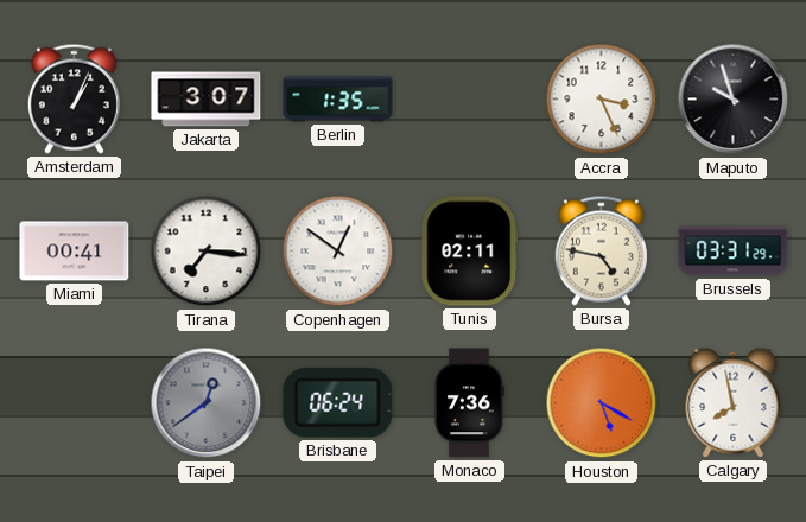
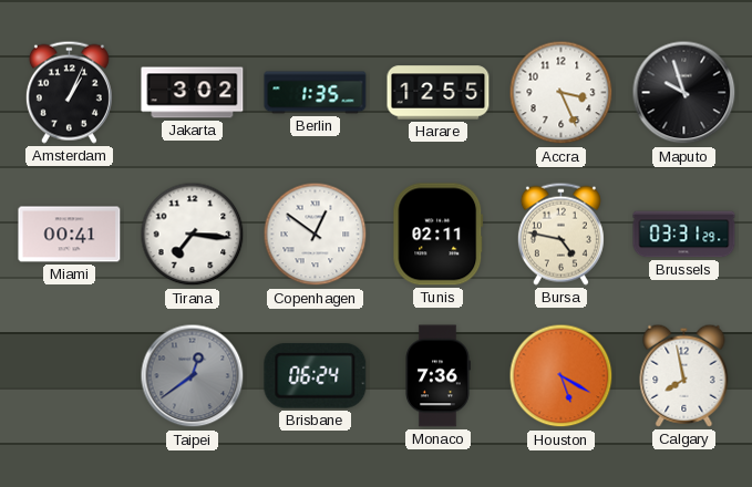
Jakarta: 3:07 -> 3:02 (193, 93)
Harare: none -> 12:55 (439, 93)
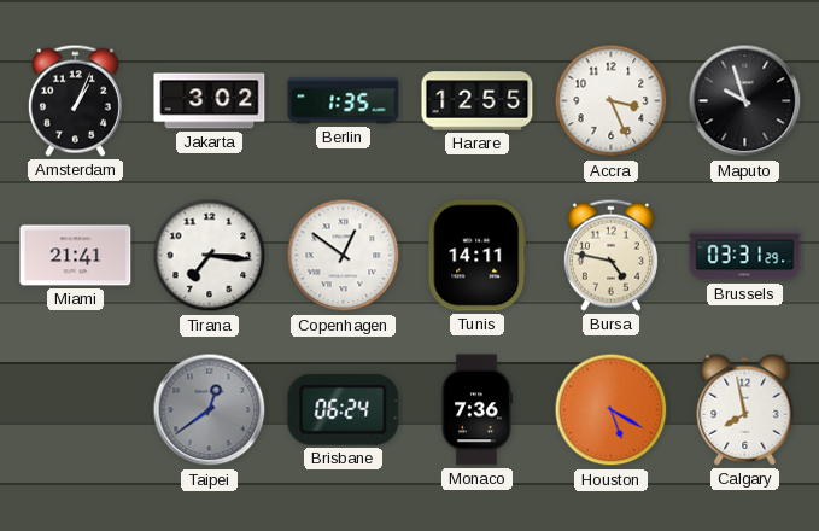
Miami: 00:41 -> 21:41 (76, 256)
Tunis: 02:11 -> 14:11 (478, 256)
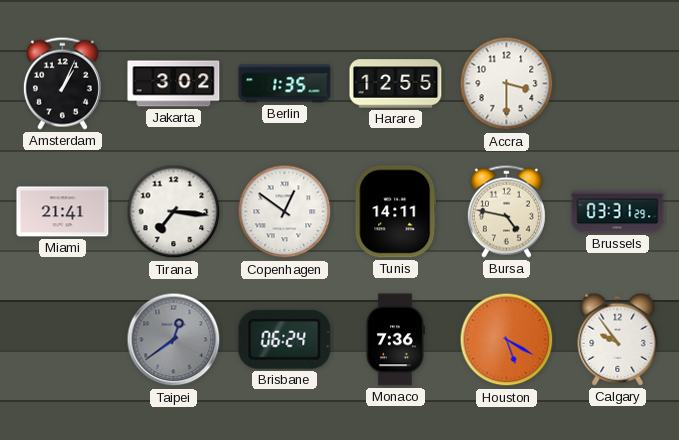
Accra: 3:26 -> 3:30 (507, 84)
Maputo: 9:57 -> none (745, 101)
Calgary: 7:58 -> 9:54 (618, 339)
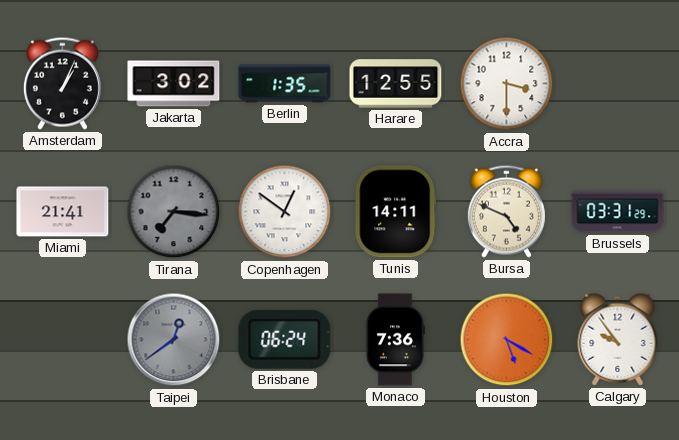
Tirana dial: white -> grey (174, 212)
Bursa: 4:47 -> 4:49 (506, 211)
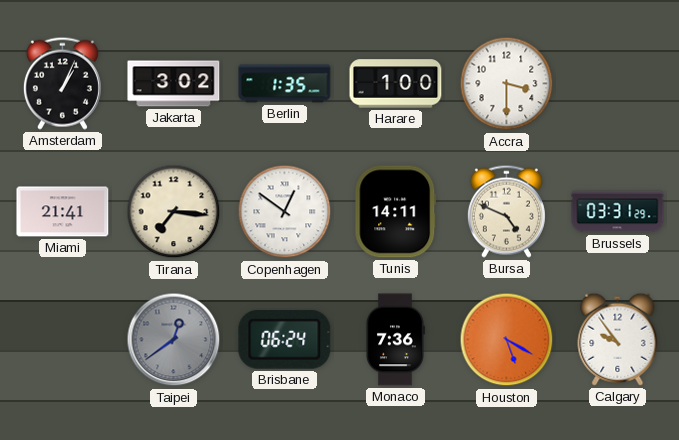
Harare: 12:55 -> 1:00 (396, 84)
Tirana dial: grey -> cream (174, 212)
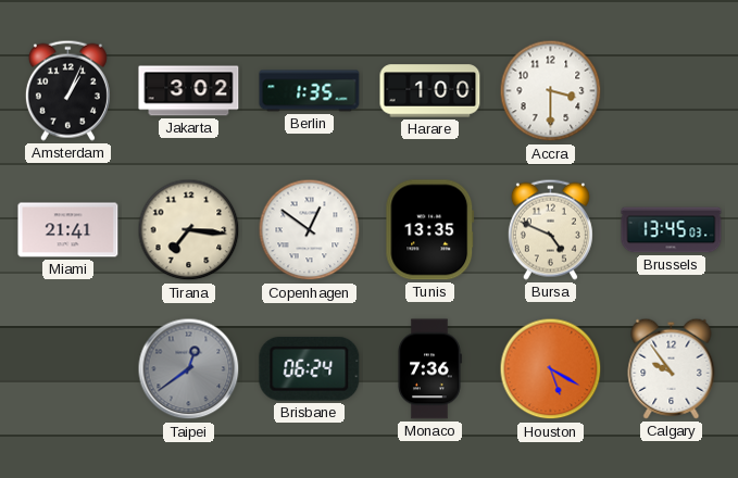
Tunis: 14:11 -> 13:35 (430, 230)
Brussels: 03:31 -> 13:45 (672, 230)
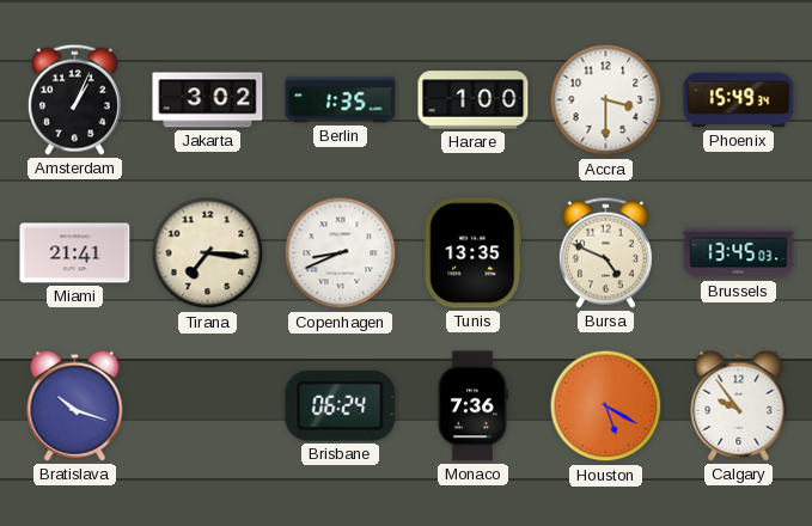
Phoenix: none -> 15:49 (739, 100)
Copenhagen: 12:51 -> 8:41 (341, 253)
Bratislava: none -> 10:18 (75, 405)
Taipei: 12:39 -> none (189, 369)
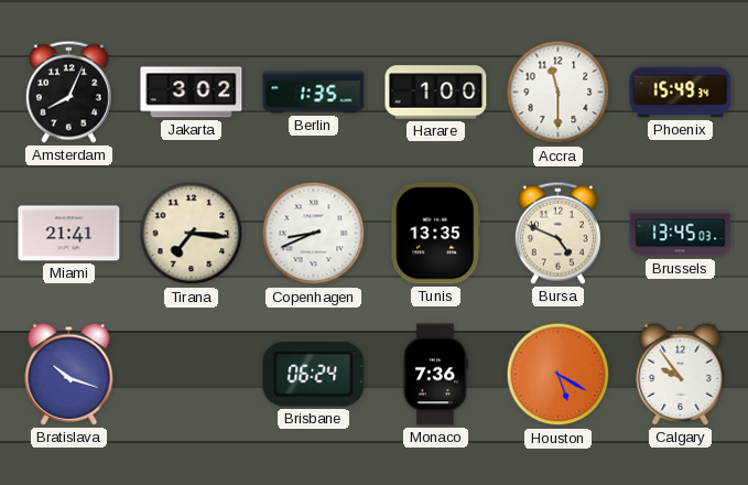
Amsterdam: 1:04 -> 8:04 (68, 91)
Accra: 3:30 -> 11:30 (559, 93)
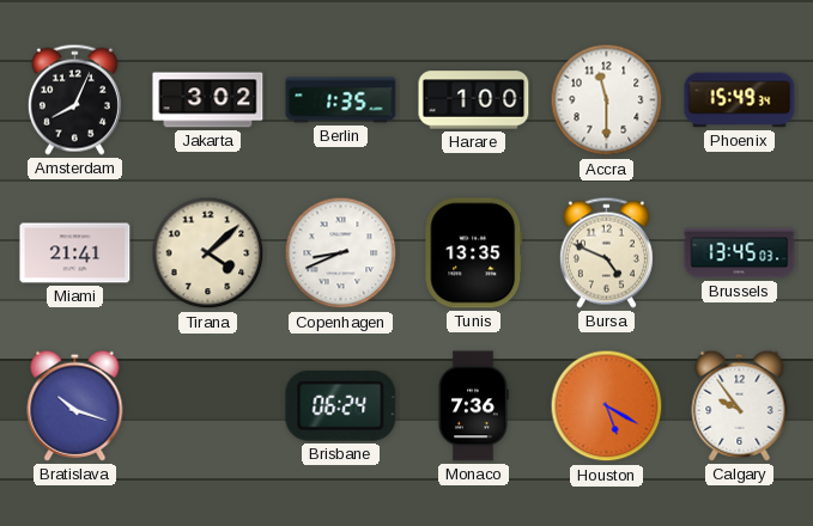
Tirana: 7:16 -> 4:08 (208, 253)
